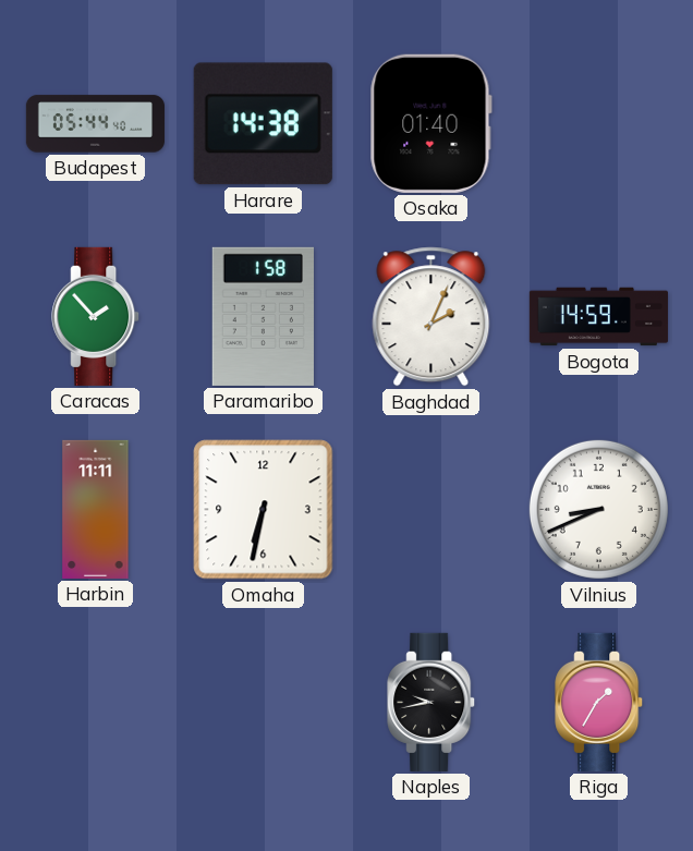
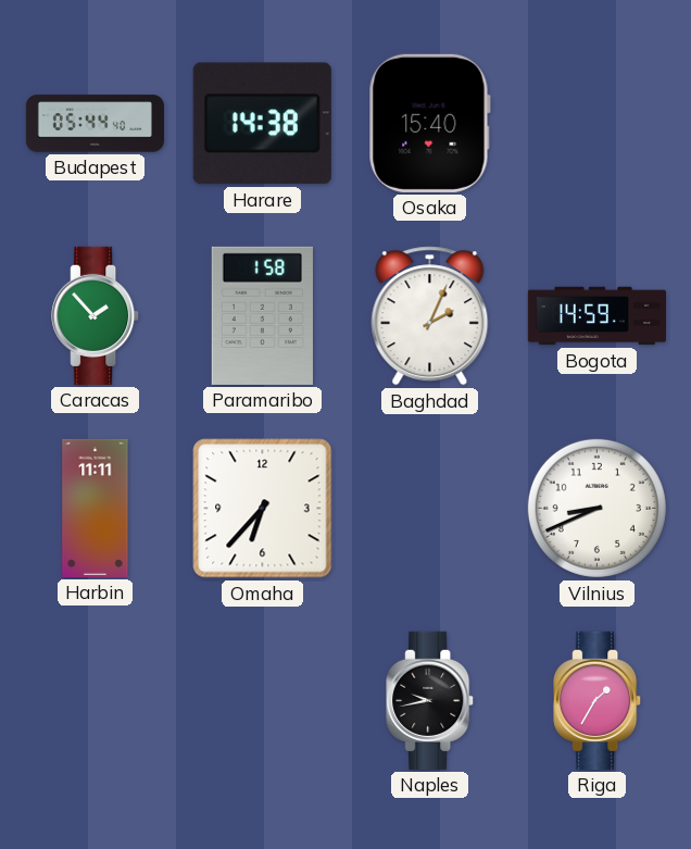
Osaka: 01:40 -> 15:40 (429, 123)
Omaha: 6:32 -> 6:37 (263, 509)
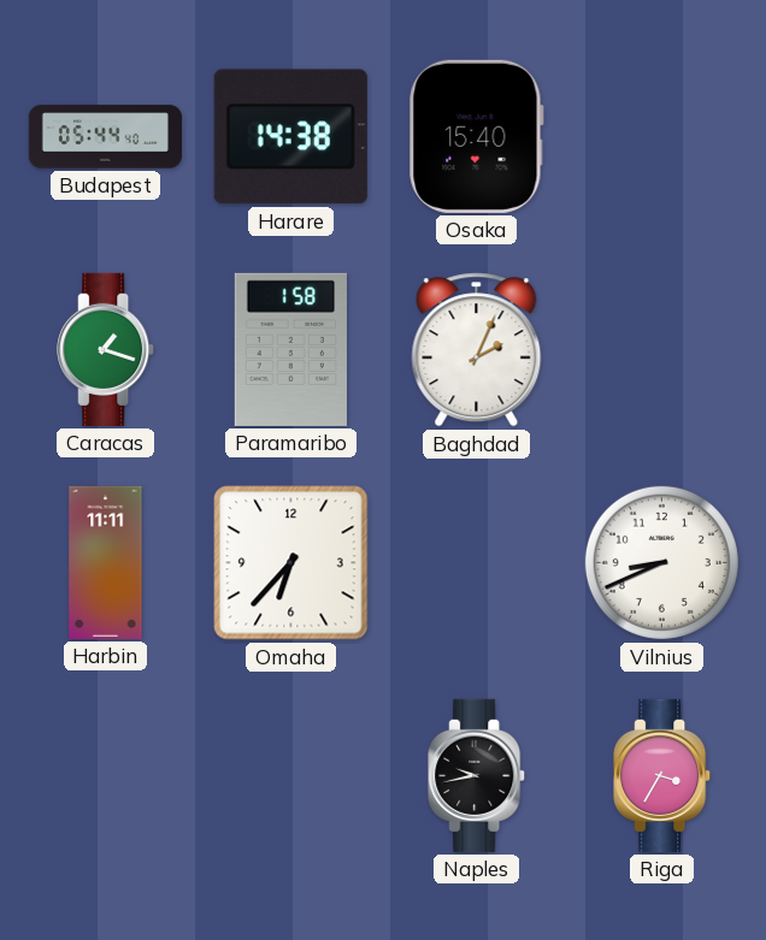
Caracas: 1:53 -> 1:18 (106, 349)
Bogota: 14:59 -> none (596, 316)
Riga: 1:35 -> 3:35 (662, 775)
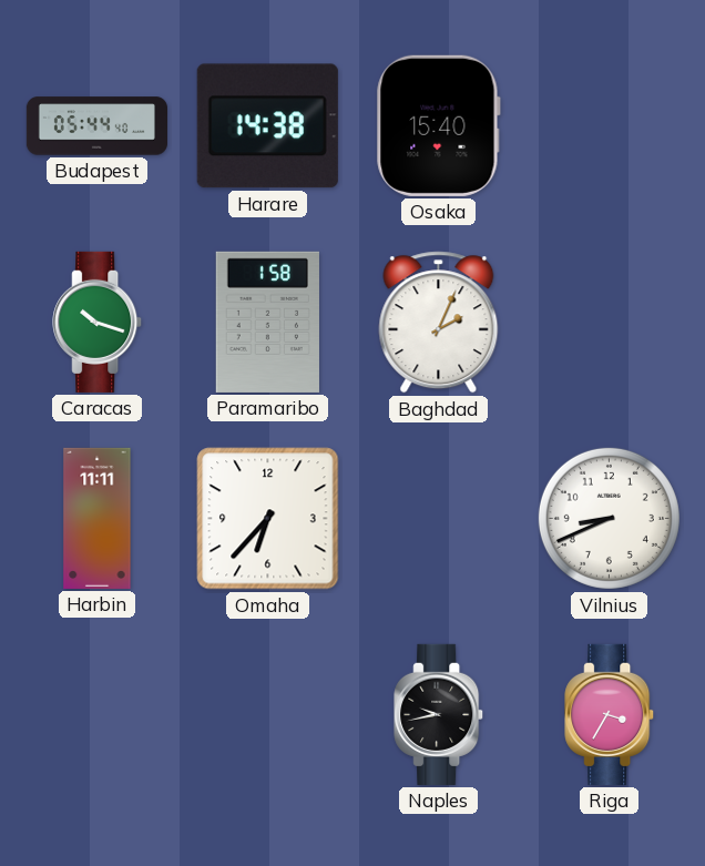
Caracas: 1:18 -> 10:18 (98, 322)
